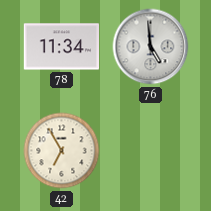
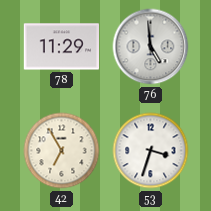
78: 11:34 -> 11:29 (61, 47)
53: none -> 3:33 (151, 151)
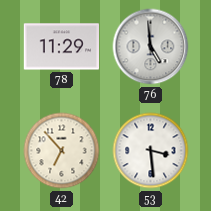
42: 6:55 -> 6:53 (62, 151)
53: 3:33 -> 3:29 (151, 151)
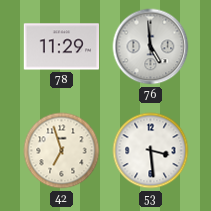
42: 6:53 -> 6:57 (62, 151)
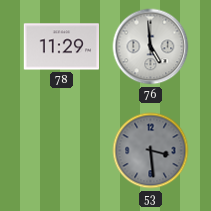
42: 6:57 -> none (62, 151)
53 dial: white -> grey (151, 151)
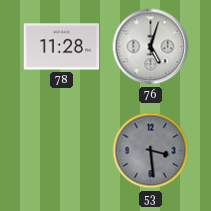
78: 11:29 -> 11:28 (61, 47)
76: 4:59 -> 5:03 (151, 47)
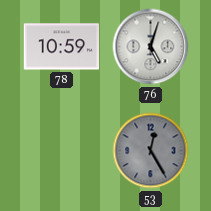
78: 11:28 -> 10:59 (61, 47)
53: 3:29 -> 12:25 (151, 151)
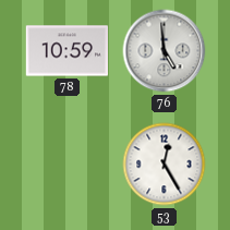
76: 5:03 -> 4:59 (165, 51)
53 dial: grey -> white (165, 165)
